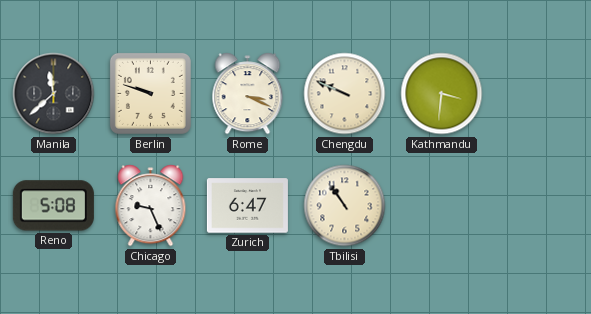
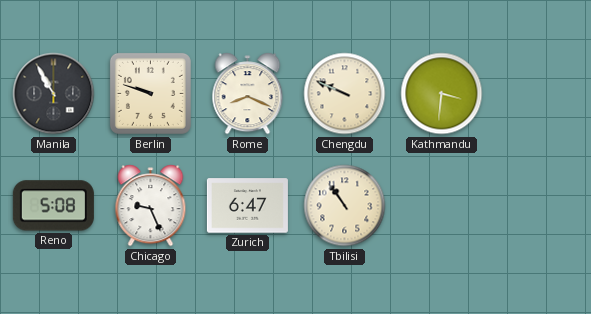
Manila: 11:38 -> 10:55 (54, 94)
Rome: 3:19 -> 8:19 (248, 94)
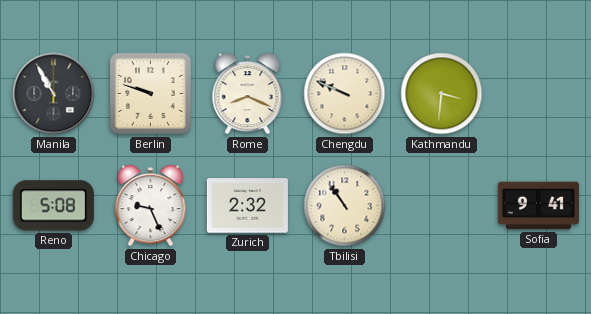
Zurich: 6:47 -> 2:32 (247, 206)
Sofia: none -> 9:41 (538, 206)
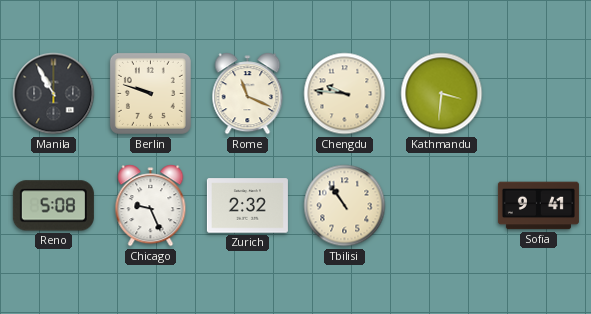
Rome: 8:19 -> 11:19 (248, 94)
Chengdu: 9:49 -> 9:46 (345, 94)
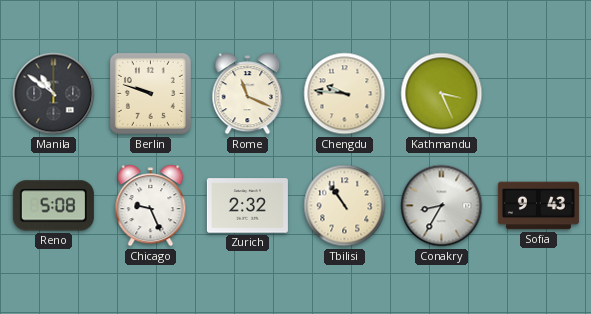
Manila: 10:55 -> 10:51 (54, 94)
Kathmandu: 3:31 -> 3:26 (442, 94)
Conakry: none -> 8:35 (442, 206)
Sofia: 9:41 -> 9:43 (538, 206)
